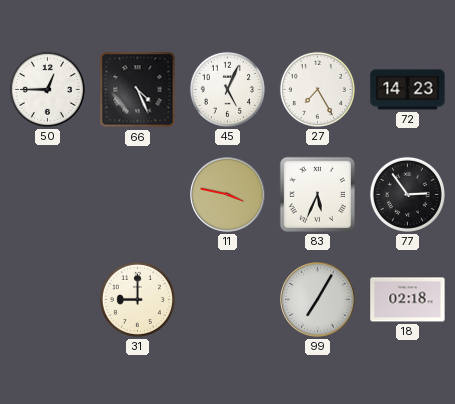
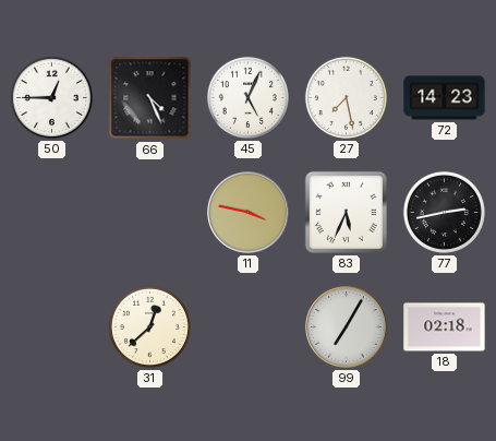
27: 7:25 -> 7:28 (346, 97)
77: 2:54 -> 2:43 (444, 212)
31: 9:00 -> 12:38 (149, 326)
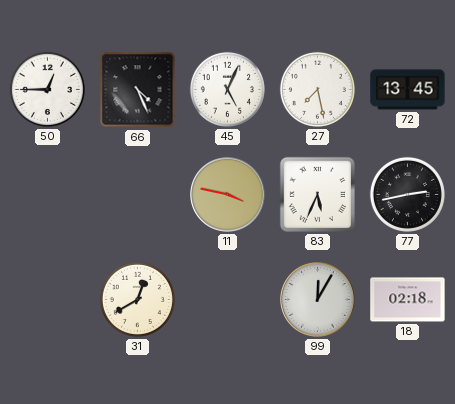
72: 14:23 -> 13:45 (408, 90)
31: 12:38 -> 12:40 (137, 299)
99: 7:05 -> 12:05 (318, 300)
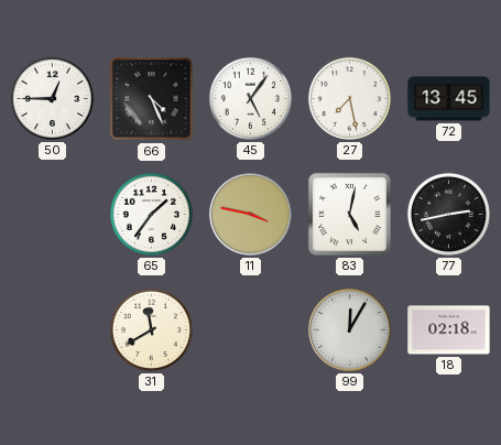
45: 5:04 -> 5:06 (250, 98)
65: none -> 1:36 (151, 214)
83: 5:34 -> 5:02 (349, 214)
31: 12:40 -> 11:40 (151, 329)
